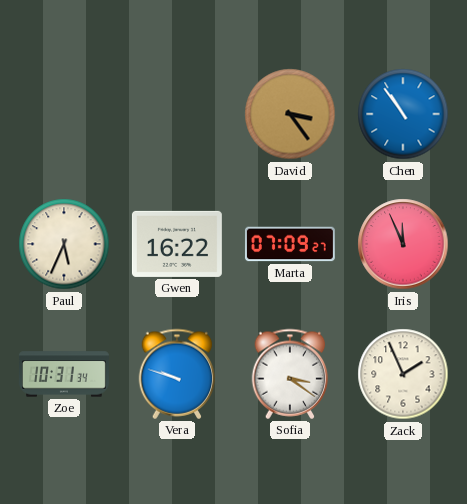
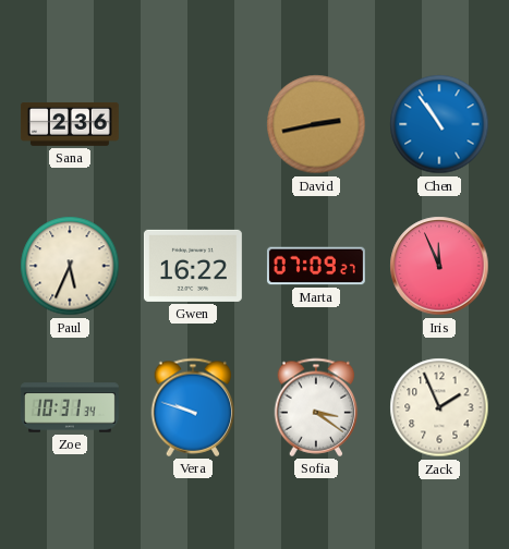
Sana: none -> 2:36 (70, 124)
David: 3:24 -> 2:43 (316, 124)
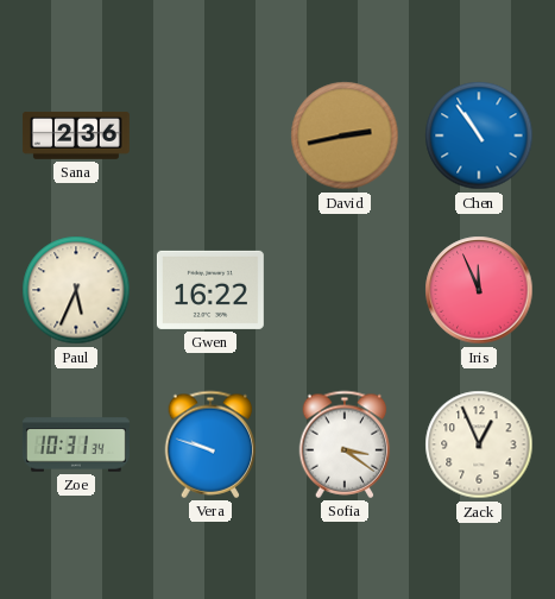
Marta: 07:09 -> none (316, 266)
Zack: 1:56 -> 12:56 (479, 444)
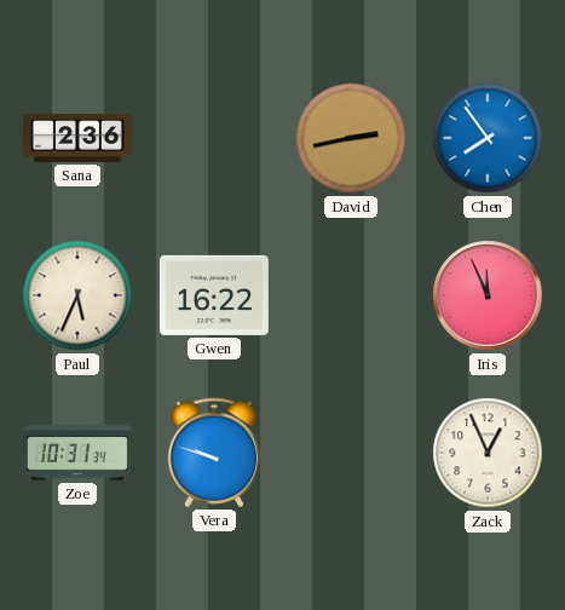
Chen: 10:54 -> 7:54 (488, 138)
Sofia: 3:21 -> none (345, 444)
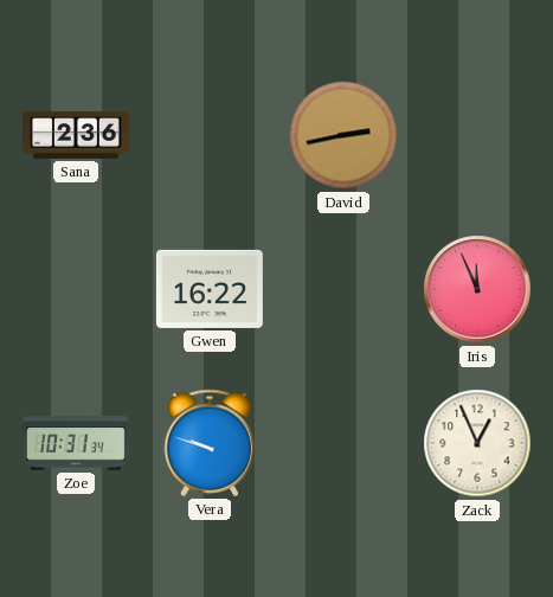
Chen: 7:54 -> none (488, 138)
Paul: 5:34 -> none (77, 295)
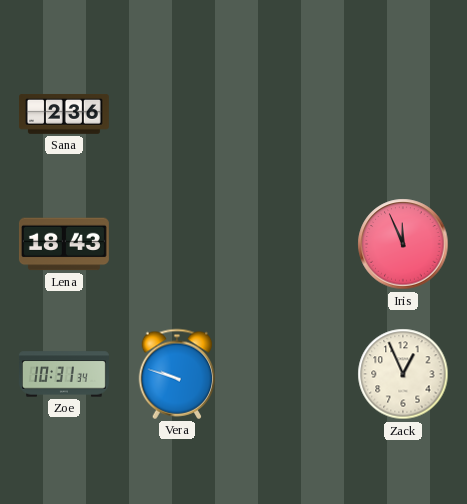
David: 2:43 -> none (343, 135)
Lena: none -> 18:43 (64, 244)
Gwen: 16:22 -> none (210, 289)
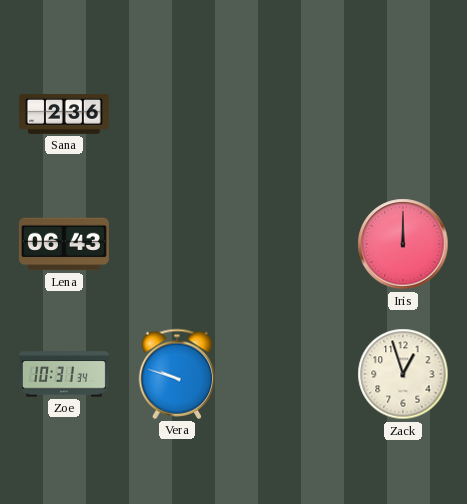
Lena: 18:43 -> 06:43 (64, 244)
Iris: 11:56 -> 12:00 (403, 244)
Zack: 12:56 -> 12:57 (403, 374)
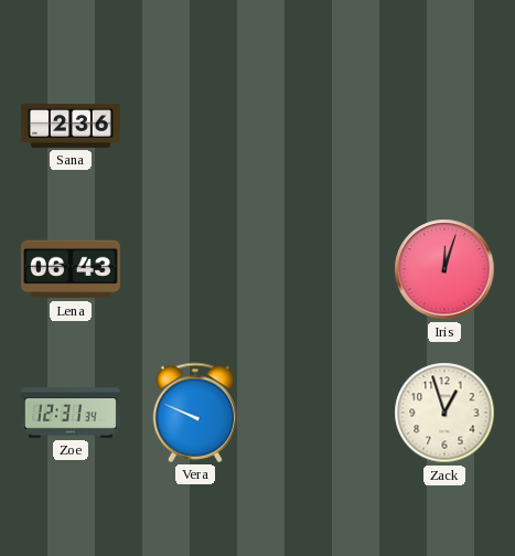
Iris: 12:00 -> 12:03 (444, 269)
Zoe: 10:31 -> 12:31 (71, 413)
Vera: 9:48 -> 9:49 (195, 413)
